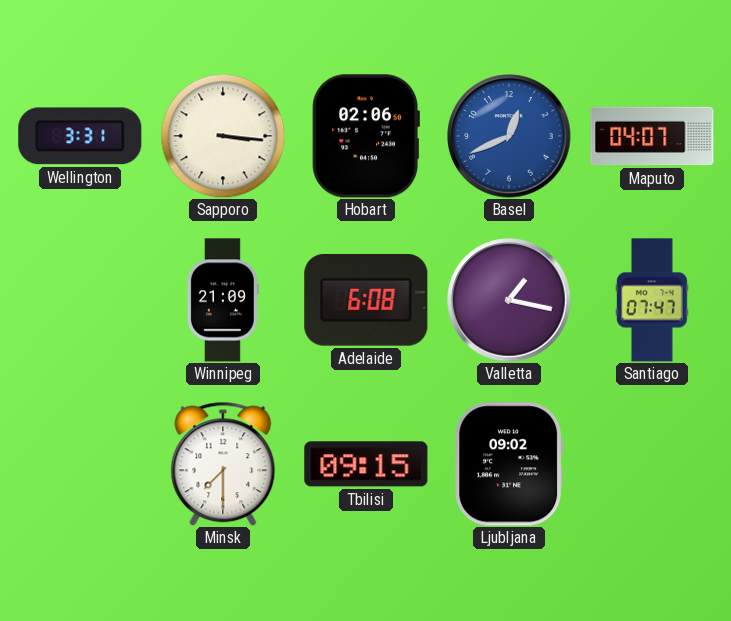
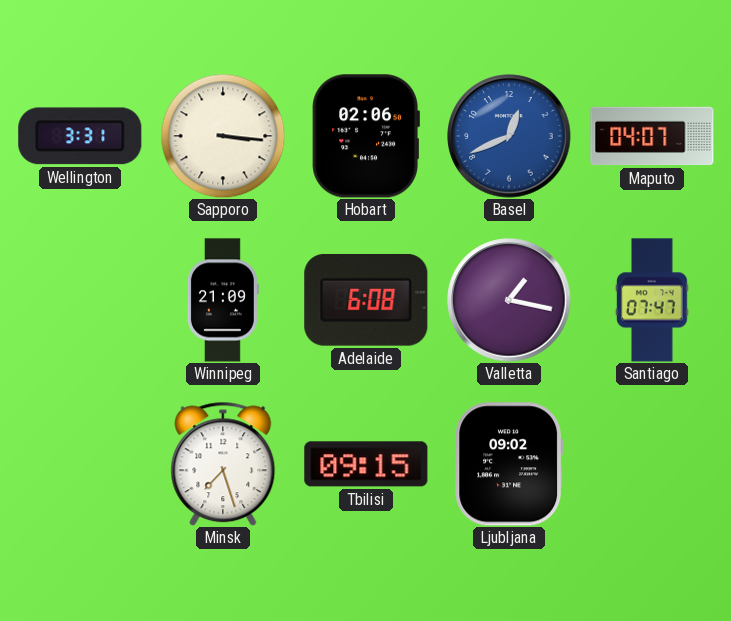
Minsk: 7:30 -> 7:27 (223, 464)
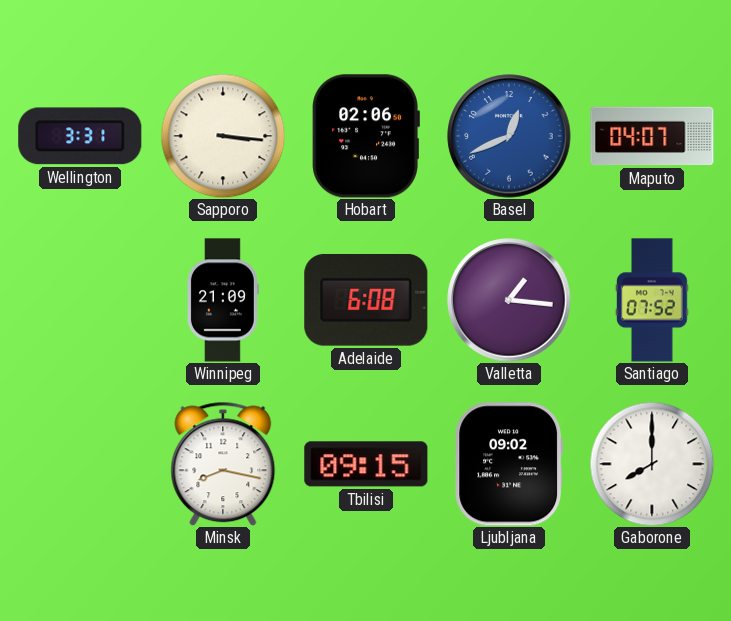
Valletta: 1:17 -> 1:16 (509, 300)
Santiago: 07:47 -> 07:52 (652, 300)
Minsk: 7:27 -> 8:17 (223, 464)
Gaborone: none -> 8:00 (652, 464)
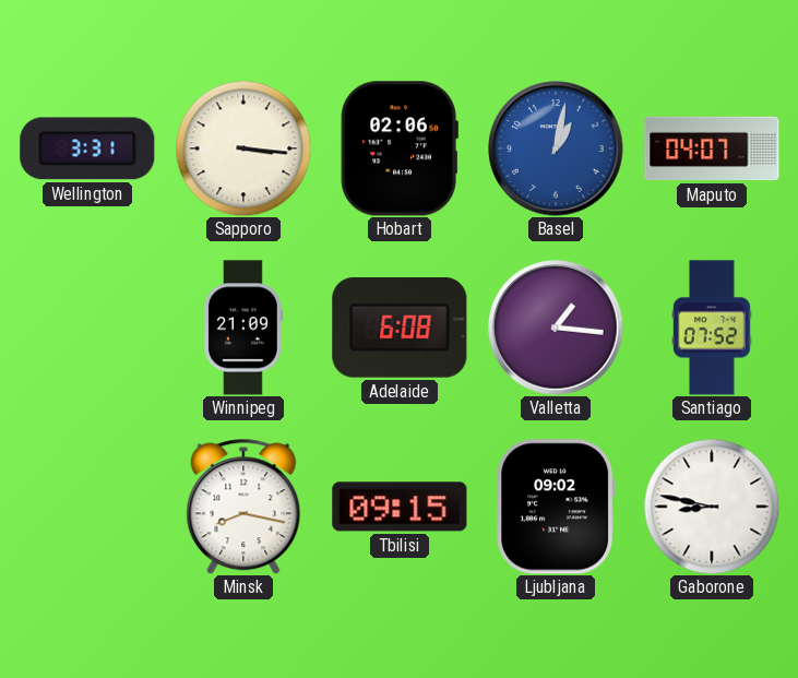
Basel: 12:41 -> 1:02 (556, 148)
Gaborone: 8:00 -> 8:47 (712, 507)
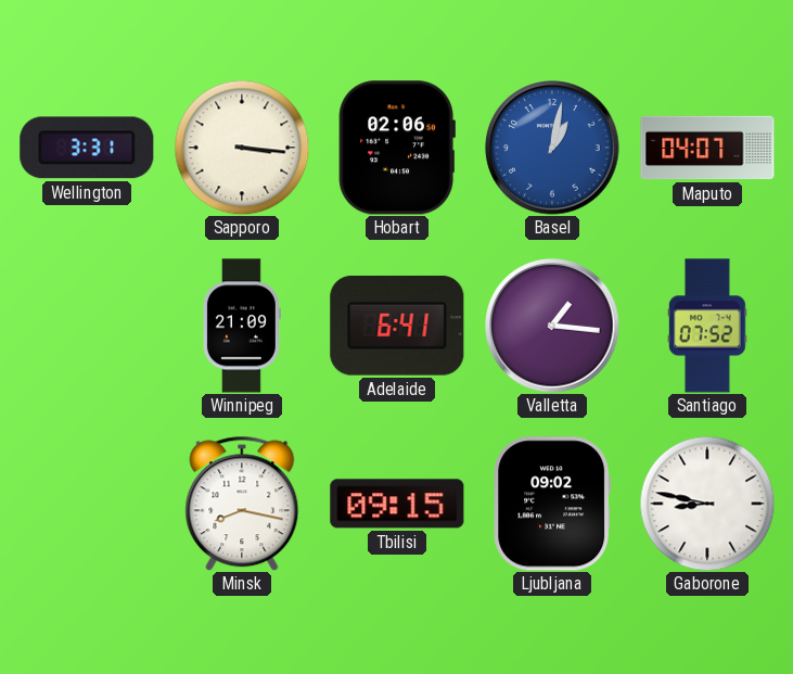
Adelaide: 6:08 -> 6:41 (397, 326)
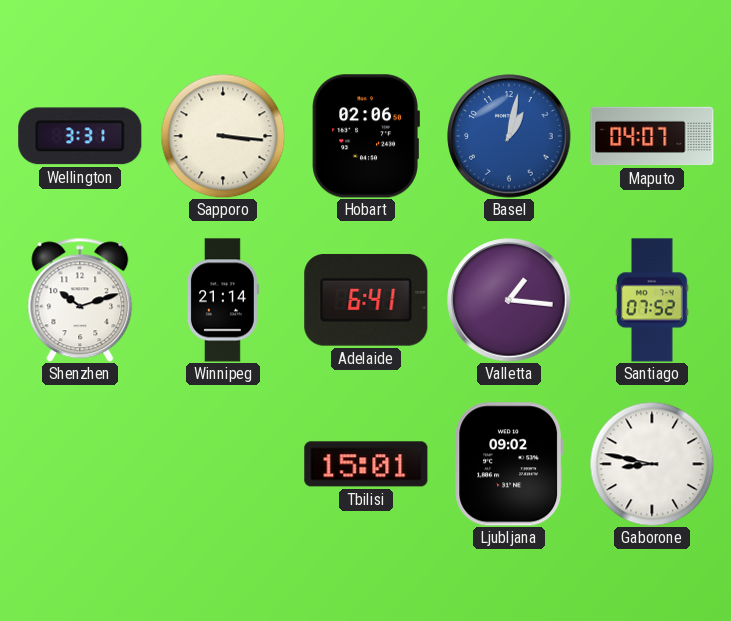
Shenzhen: none -> 10:12 (80, 300)
Winnipeg: 21:09 -> 21:14 (223, 300)
Minsk: 8:17 -> none (242, 504)
Tbilisi: 09:15 -> 15:01 (366, 464)
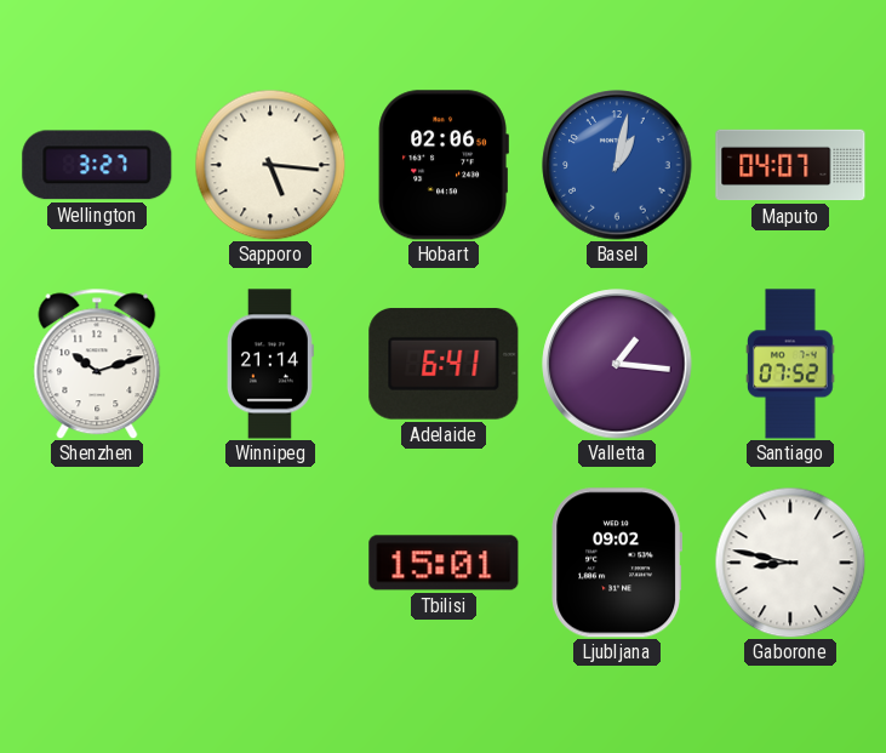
Wellington: 3:31 -> 3:27 (97, 165)
Sapporo: 3:16 -> 5:16 (270, 165)
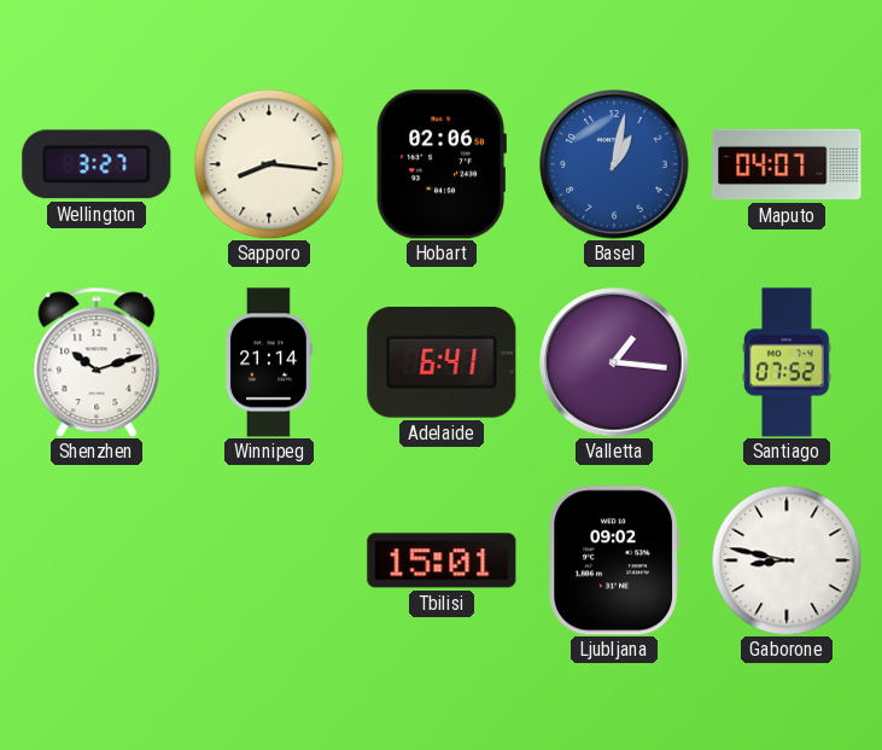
Sapporo: 5:16 -> 8:16 (269, 164)
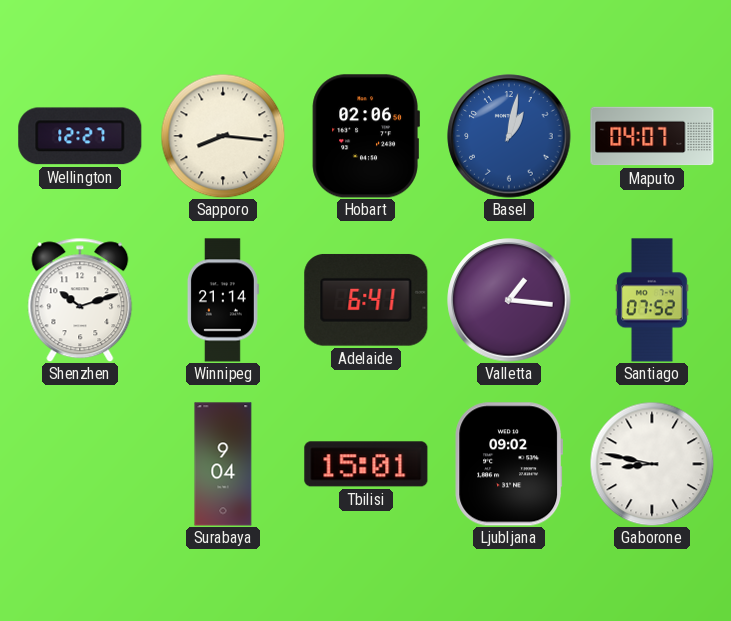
Wellington: 3:27 -> 12:27 (80, 136)
Surabaya: none -> 9:04 (223, 464)
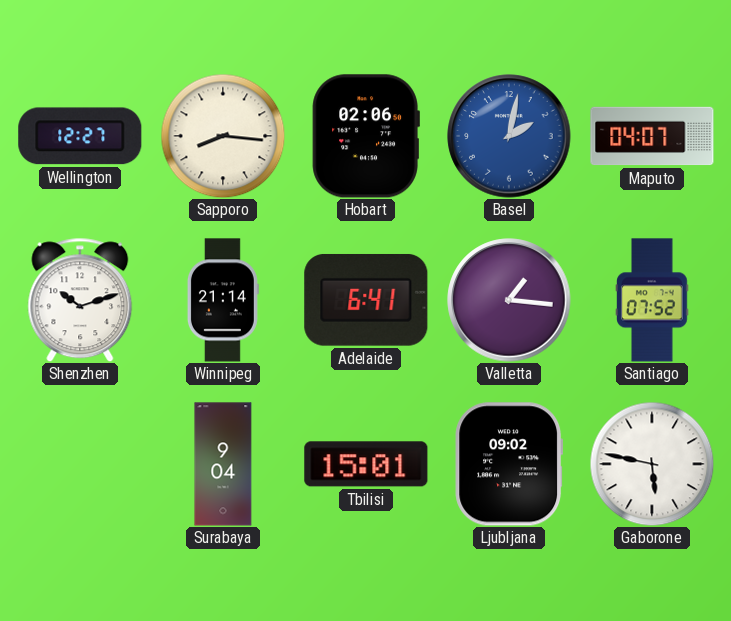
Basel: 1:02 -> 2:02 (509, 136)
Gaborone: 8:47 -> 5:47 (652, 464)
